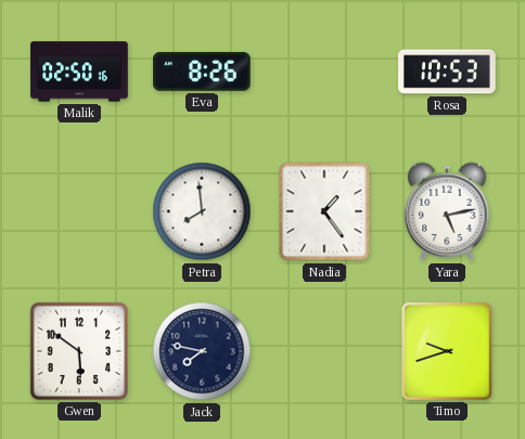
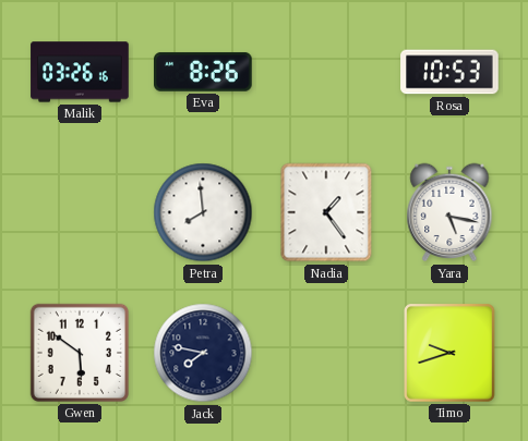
Malik: 02:50 -> 03:26 (80, 72)
Yara: 5:13 -> 5:17 (449, 212)
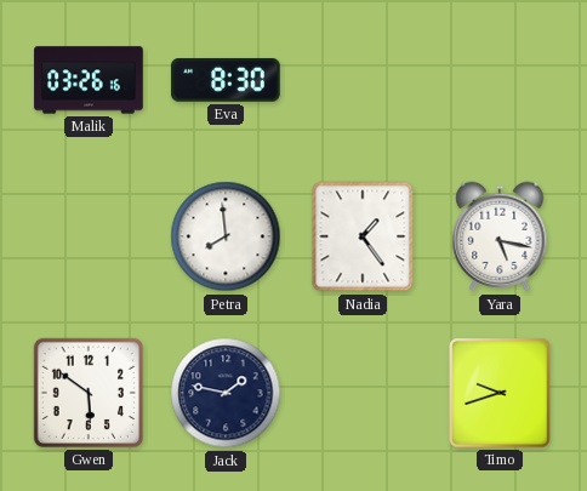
Eva: 8:26 -> 8:30 (227, 80)
Rosa: 10:53 -> none (449, 72)
Jack: 7:47 -> 1:47 (226, 393)
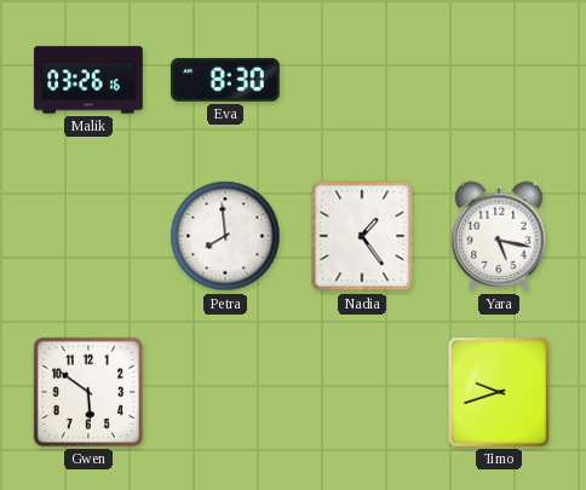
Jack: 1:47 -> none (226, 393)
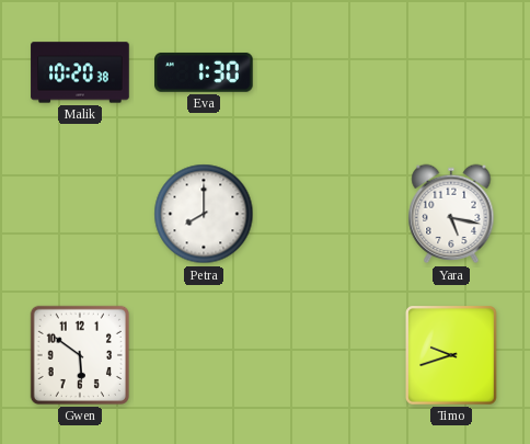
Malik: 03:26 -> 10:20 (80, 72)
Eva: 8:30 -> 1:30 (205, 72)
Petra: 7:59 -> 8:00 (204, 214)
Nadia: 1:24 -> none (362, 236)
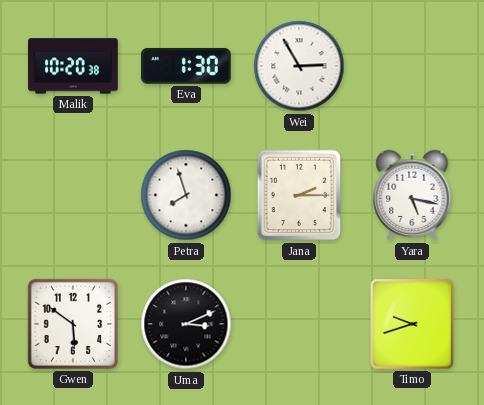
Wei: none -> 2:55 (299, 66)
Petra: 8:00 -> 7:57 (186, 195)
Jana: none -> 2:15 (299, 195)
Uma: none -> 3:11 (186, 324)
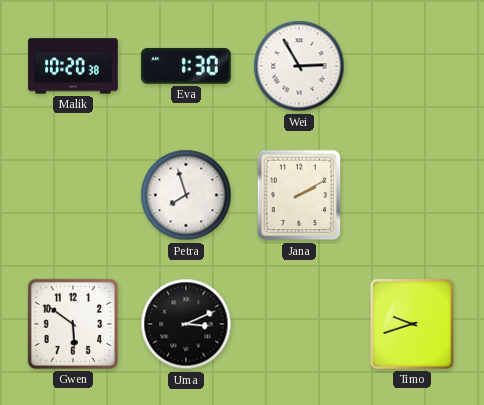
Jana: 2:15 -> 2:10 (299, 195)
Yara: 5:17 -> none (412, 195)
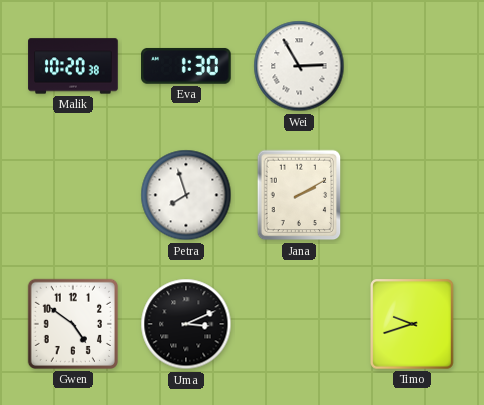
Gwen: 5:51 -> 4:51 (73, 324)
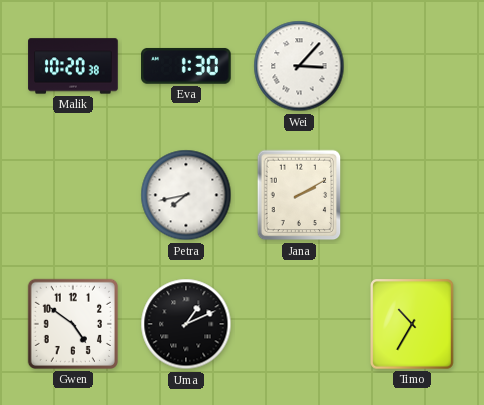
Wei: 2:55 -> 3:07 (299, 66)
Petra: 7:57 -> 7:43 (186, 195)
Uma: 3:11 -> 1:11 (186, 324)
Timo: 9:42 -> 10:35 (413, 325)
